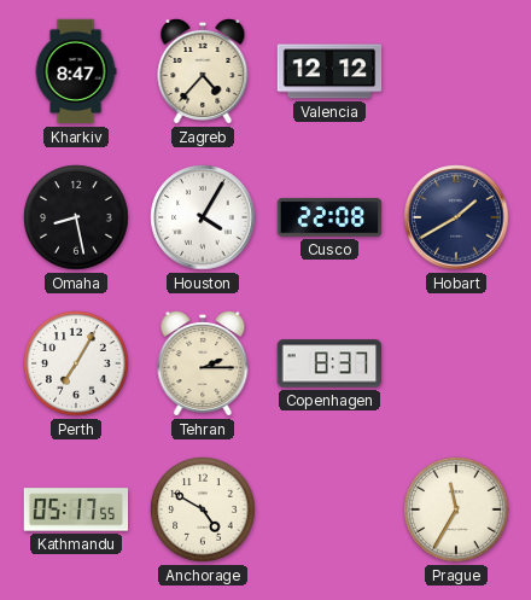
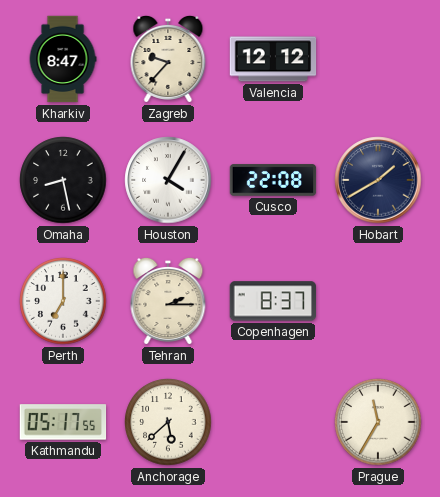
Zagreb: 4:37 -> 9:37 (168, 59)
Perth: 7:05 -> 7:00 (63, 301)
Anchorage: 4:50 -> 5:38 (168, 422)
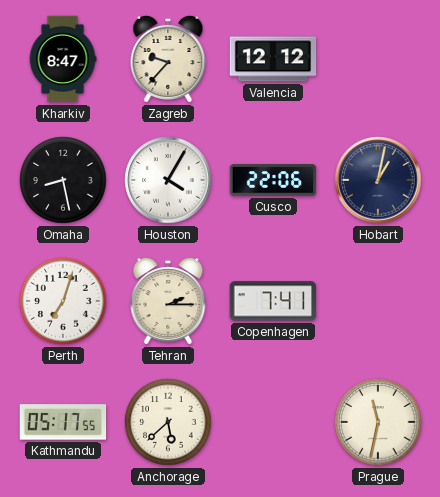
Cusco: 22:08 -> 22:06 (273, 180)
Hobart: 1:40 -> 1:02 (378, 180)
Perth: 7:00 -> 7:03 (63, 301)
Copenhagen: 8:37 -> 7:41 (272, 301)
Prague: 11:35 -> 11:32 (378, 422)
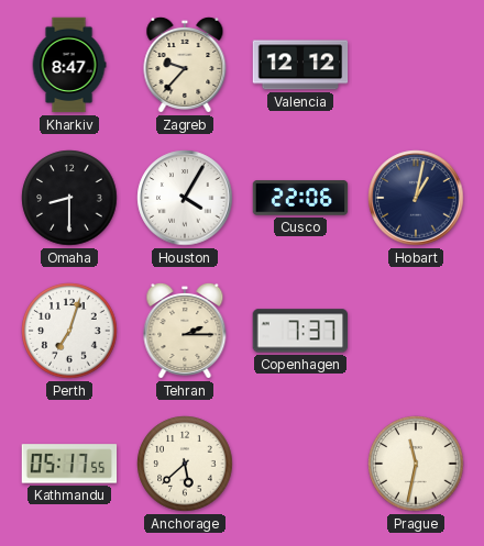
Omaha: 8:28 -> 8:30 (69, 198)
Copenhagen: 7:41 -> 7:37 (299, 331)
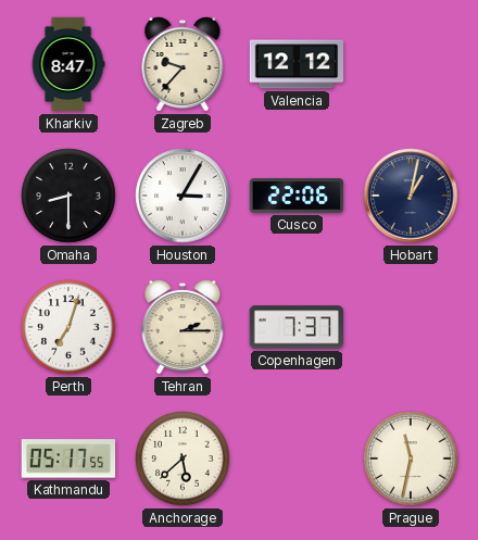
Houston: 4:05 -> 3:05 (183, 196)
